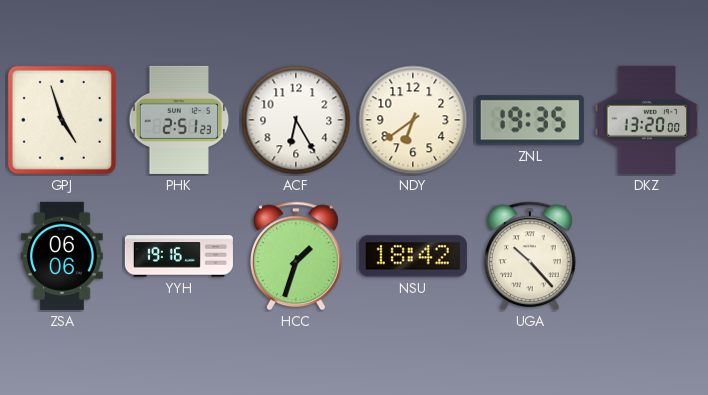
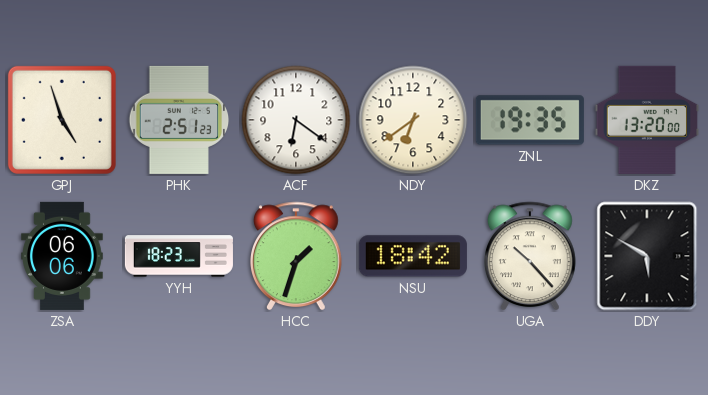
ACF: 6:25 -> 6:21 (296, 120)
YYH: 19:16 -> 18:23 (179, 256)
DDY: none -> 5:50 (647, 256)
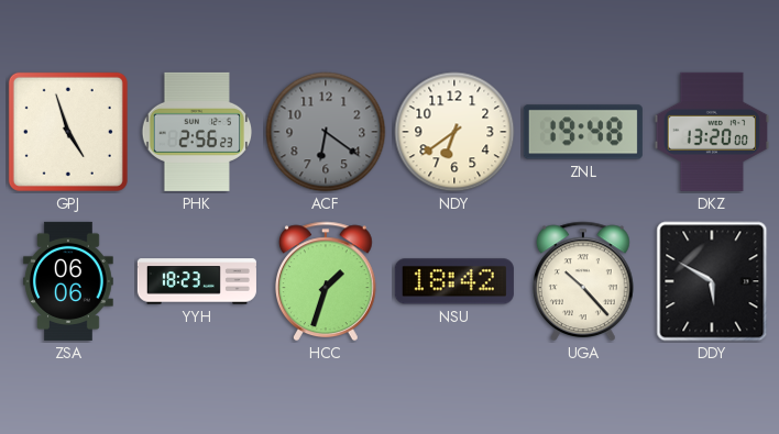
PHK: 2:51 -> 2:56 (197, 132)
ACF dial: white -> grey (326, 132)
ZNL: 19:35 -> 19:48 (583, 132)
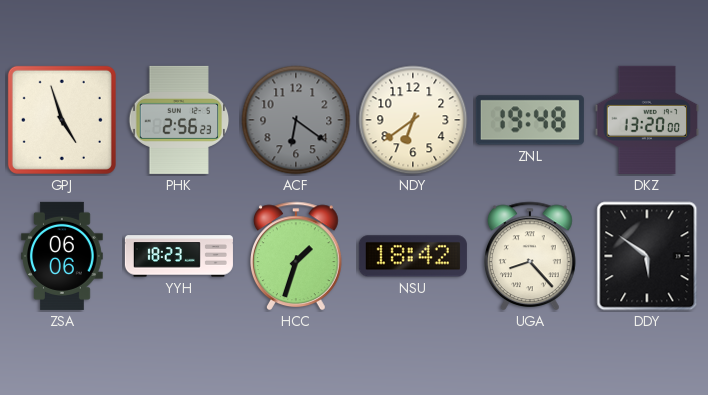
UGA: 10:23 -> 8:23 (531, 256)
DDY: 5:50 -> 5:51 (647, 256)
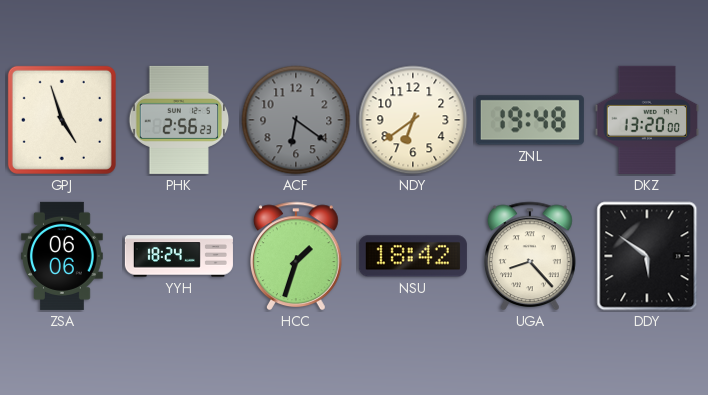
YYH: 18:23 -> 18:24 (179, 256)
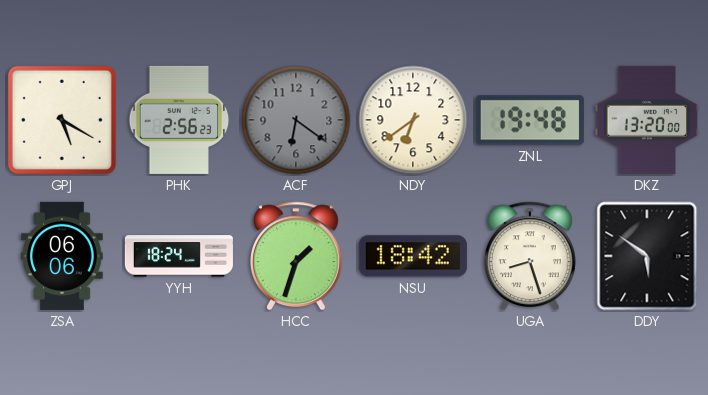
GPJ: 4:57 -> 5:20 (62, 120)
UGA: 8:23 -> 8:27 (531, 256)
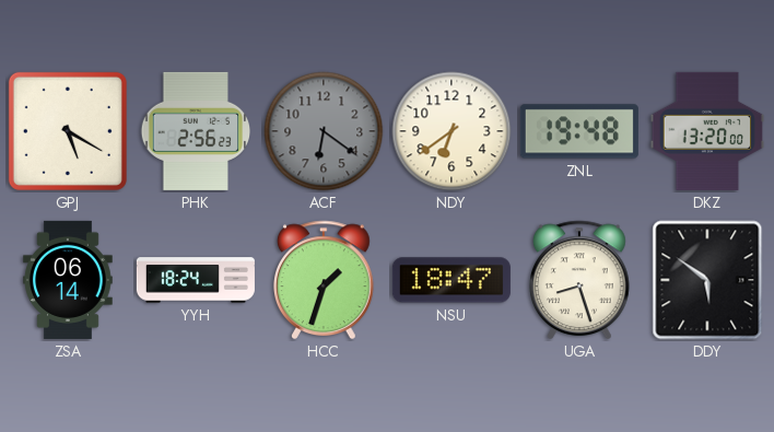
ZSA: 06:06 -> 06:14 (68, 280)
NSU: 18:42 -> 18:47 (451, 280)
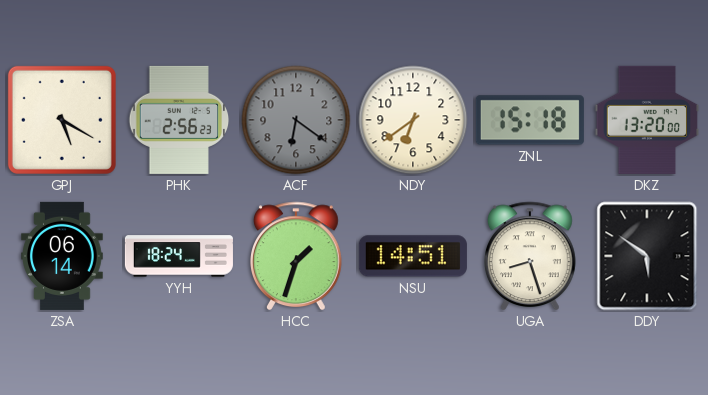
ZNL: 19:48 -> 15:18 (530, 120)
NSU: 18:47 -> 14:51 (413, 256)
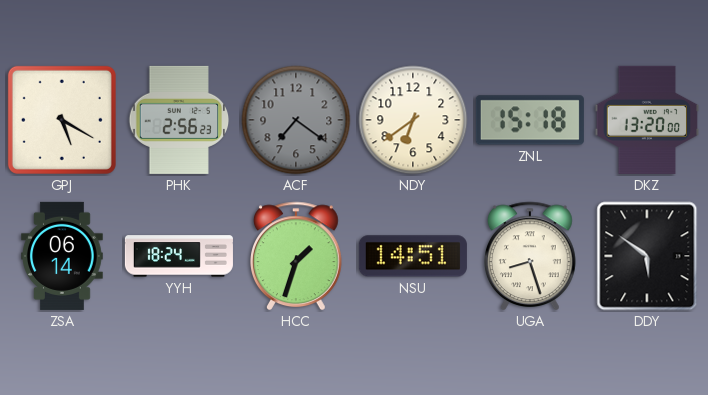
ACF: 6:21 -> 7:21 (296, 120)
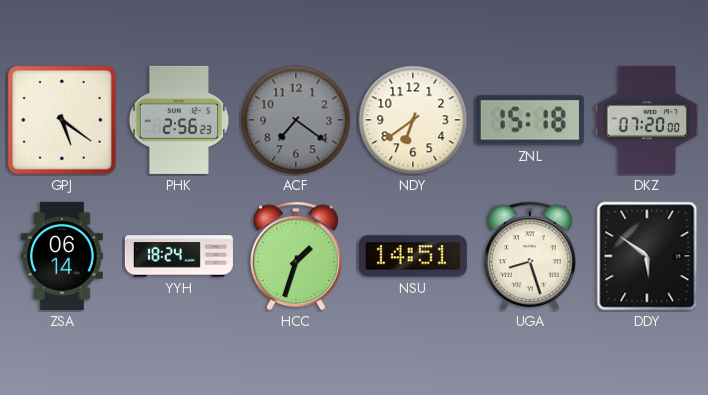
GPJ: 5:20 -> 5:21 (62, 120)
DKZ: 13:20 -> 07:20 (647, 120)
